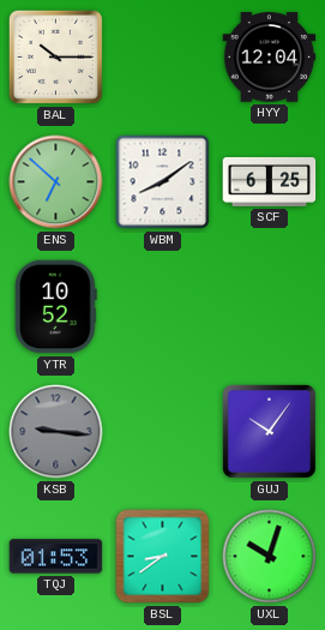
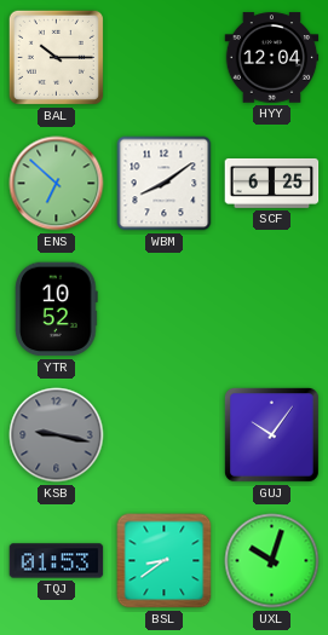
KSB: 9:16 -> 9:17 (57, 435)
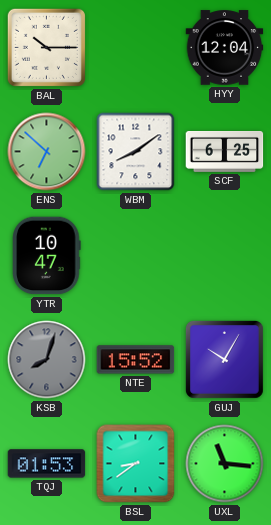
YTR: 10:52 -> 10:47 (47, 256)
KSB: 9:17 -> 8:03 (47, 360)
NTE: none -> 15:52 (136, 360)
GUJ: 10:06 -> 10:05 (225, 360)
UXL: 10:03 -> 11:16 (225, 464)
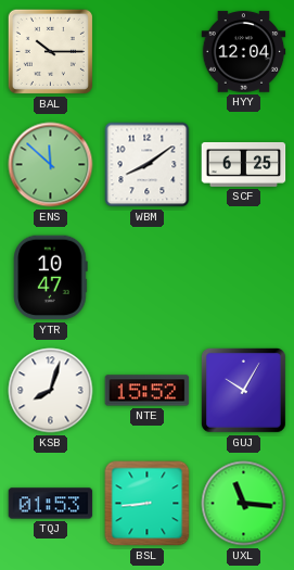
ENS: 6:52 -> 11:52 (51, 165)
KSB dial: grey -> white (51, 391)
BSL: 8:39 -> 8:44 (148, 504)
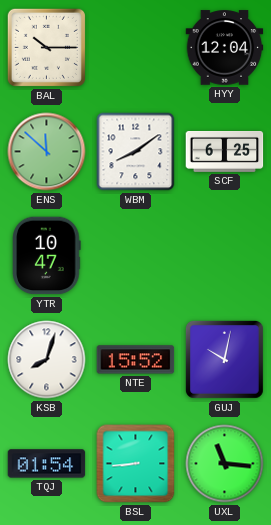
GUJ: 10:05 -> 10:02 (225, 360)
TQJ: 01:53 -> 01:54 (47, 464)
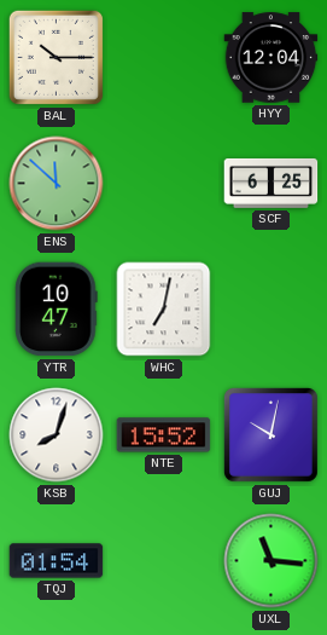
WBM: 8:09 -> none (136, 152)
WHC: none -> 7:02 (164, 310)
BSL: 8:44 -> none (136, 464)
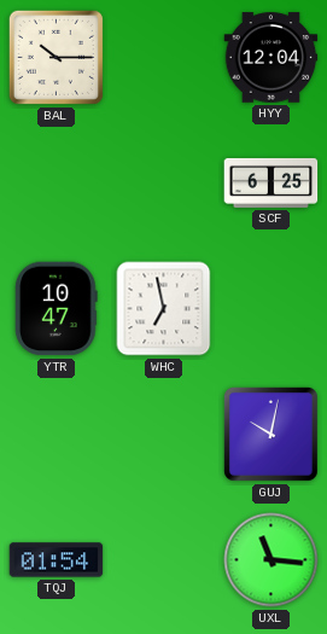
ENS: 11:52 -> none (57, 184)
WHC: 7:02 -> 6:58 (164, 309)
KSB: 8:03 -> none (57, 435)
NTE: 15:52 -> none (164, 435)
